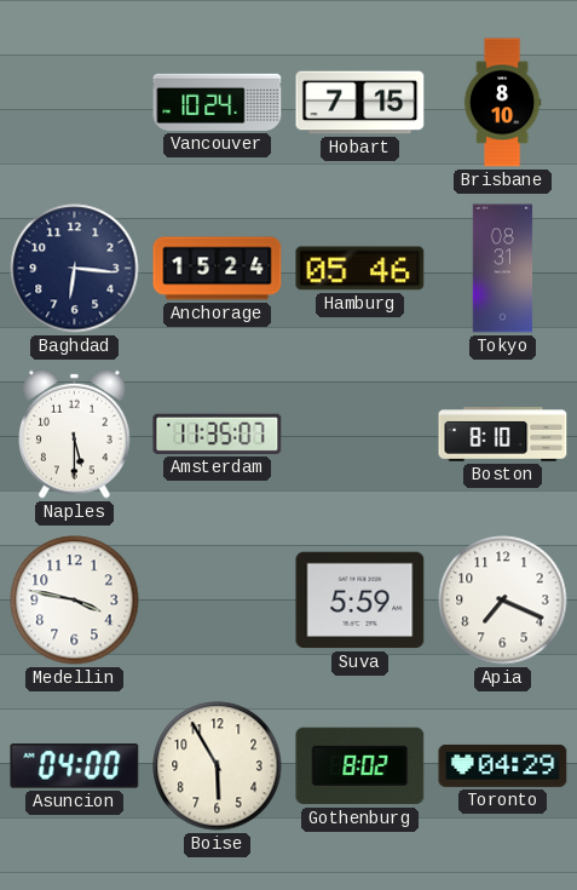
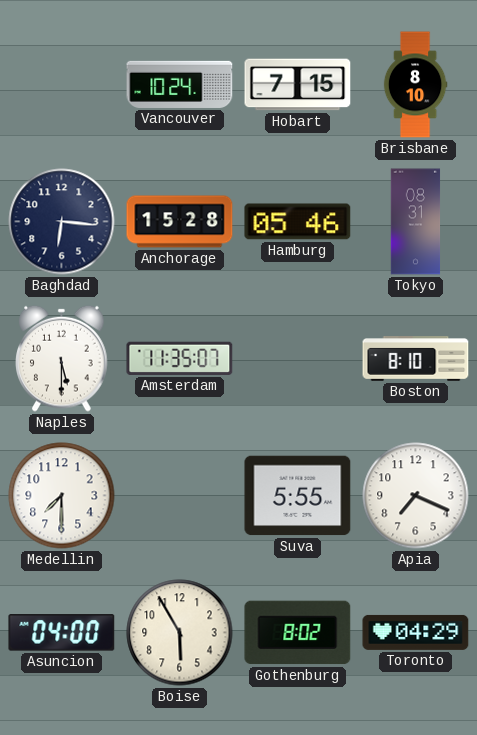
Anchorage: 15:24 -> 15:28 (180, 222)
Medellin: 3:47 -> 7:30 (62, 496)
Suva: 5:59 -> 5:55 (298, 496)
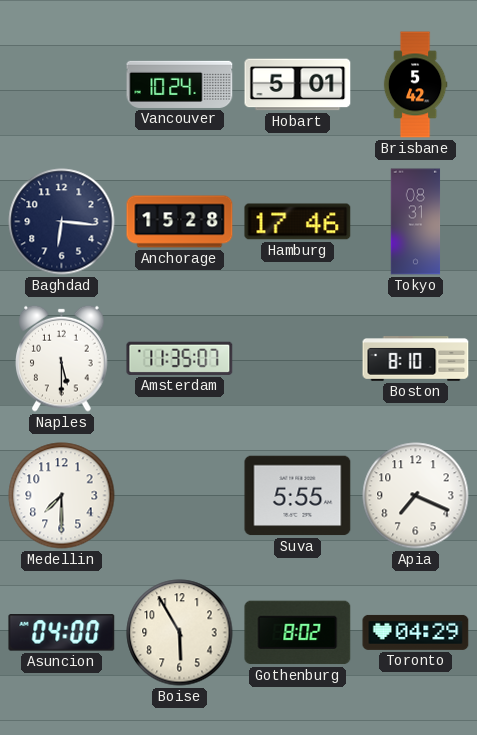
Hobart: 7:15 -> 5:01 (298, 85)
Brisbane: 8:10 -> 5:42 (415, 85)
Hamburg: 05:46 -> 17:46 (298, 222)
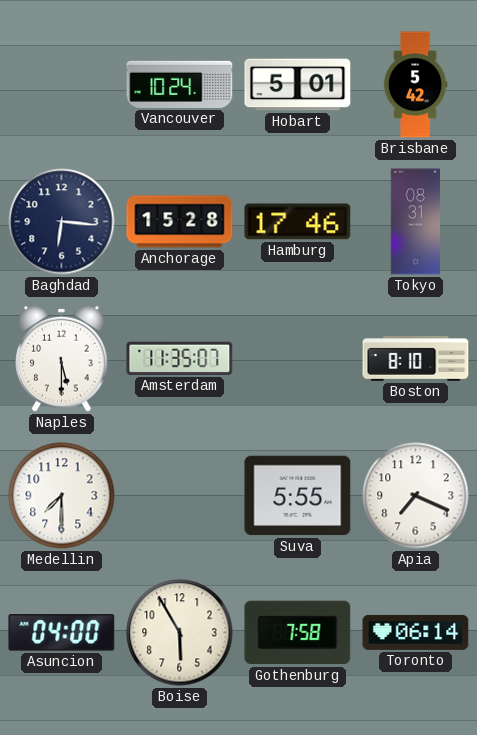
Gothenburg: 8:02 -> 7:58 (298, 633)
Toronto: 04:29 -> 06:14 (416, 632)
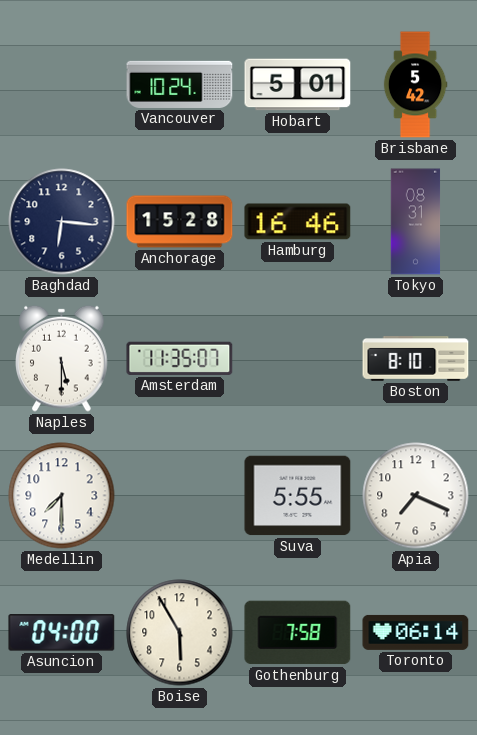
Hamburg: 17:46 -> 16:46 (298, 222)
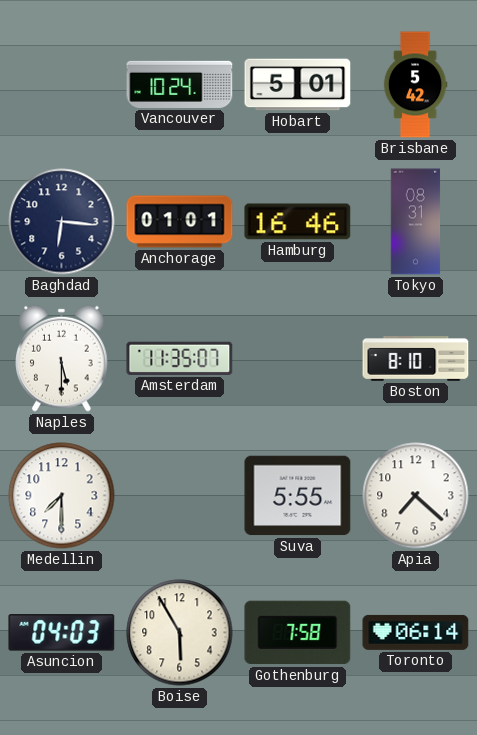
Anchorage: 15:28 -> 01:01 (180, 222)
Apia: 7:19 -> 7:22 (416, 496)
Asuncion: 04:00 -> 04:03 (62, 633)
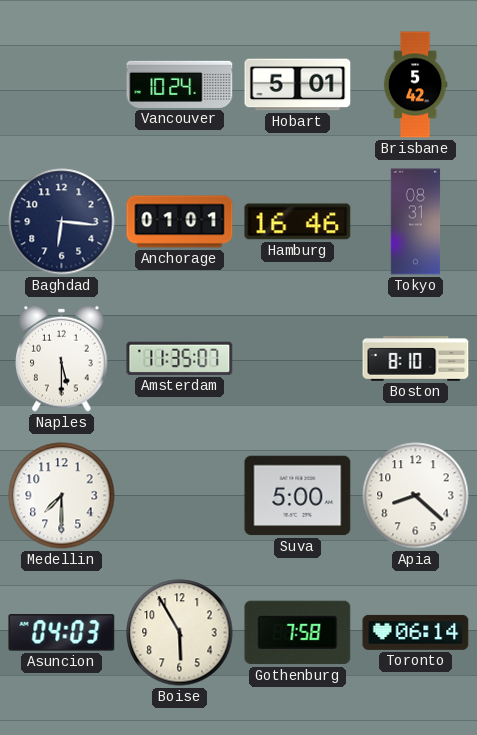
Suva: 5:55 -> 5:00 (298, 496)
Apia: 7:22 -> 8:22 (416, 496)
